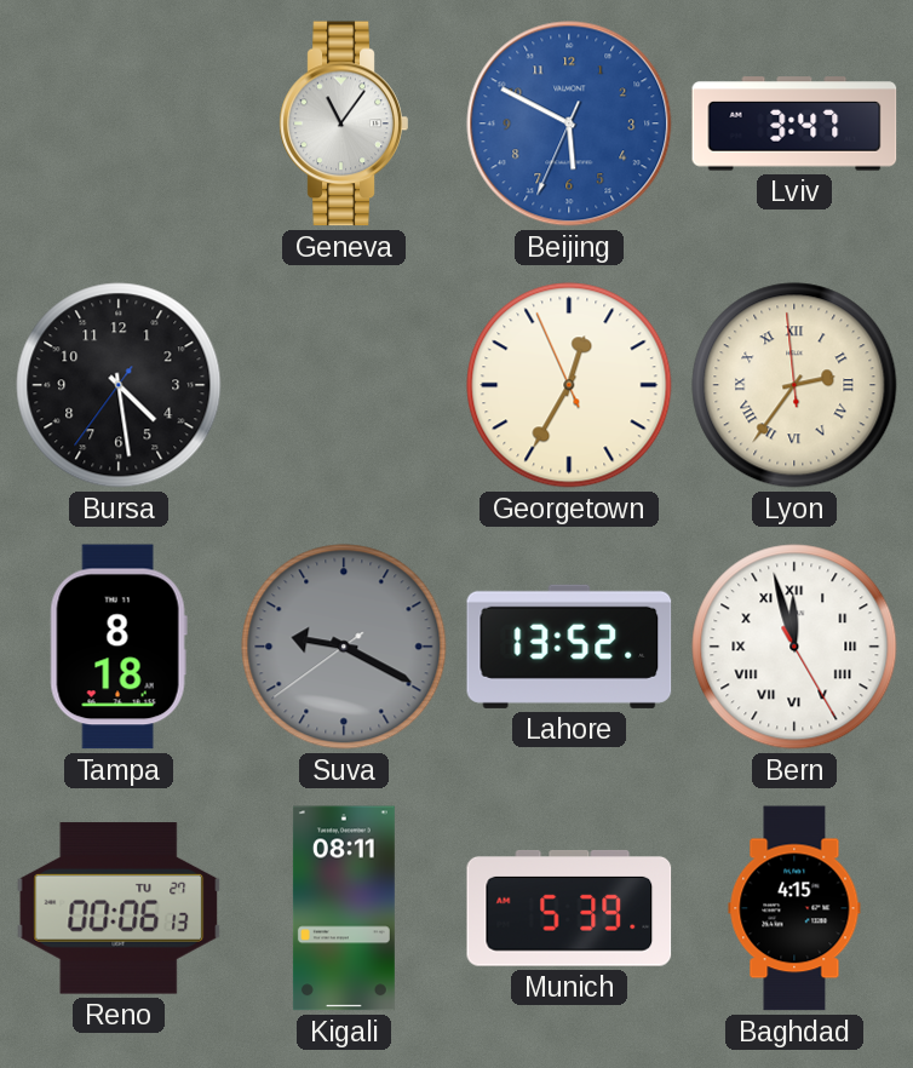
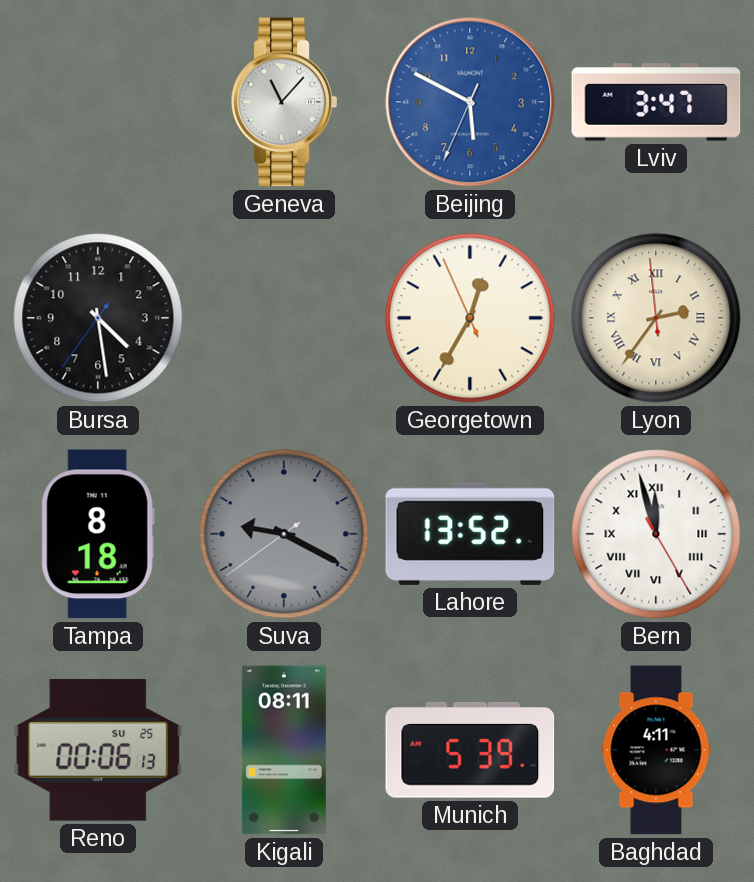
Geneva: 11:06 -> 11:07 (284, 102)
Reno date: TU 27 -> SU 25 (98, 750)
Baghdad: 4:15 -> 4:11 (656, 750)
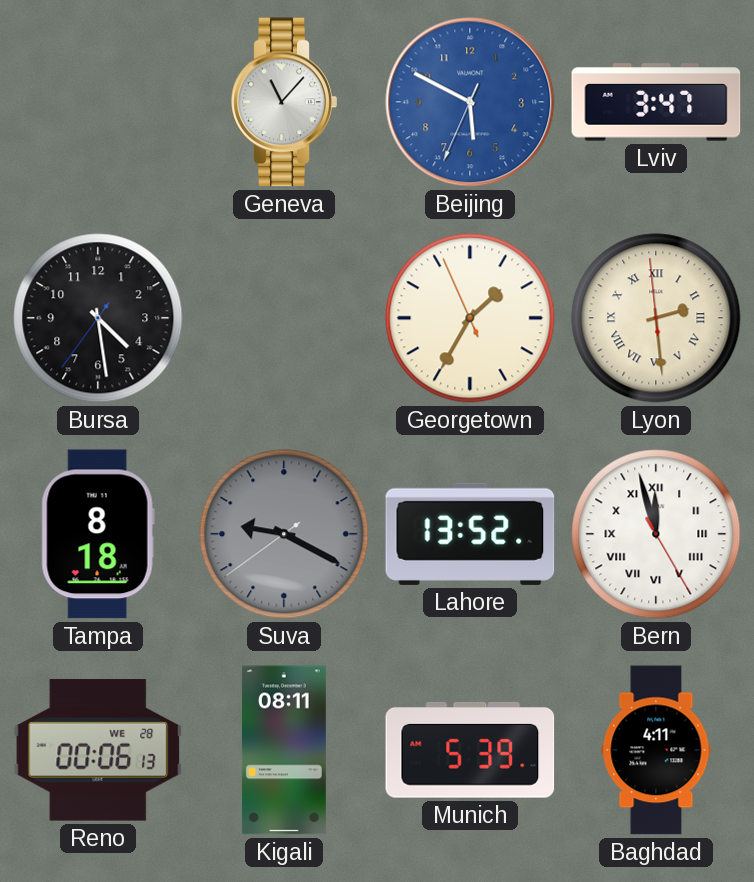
Georgetown: 12:34 -> 1:34 (470, 318)
Lyon: 2:35 -> 2:28 (656, 318)
Reno date: SU 25 -> WE 28 (98, 750)
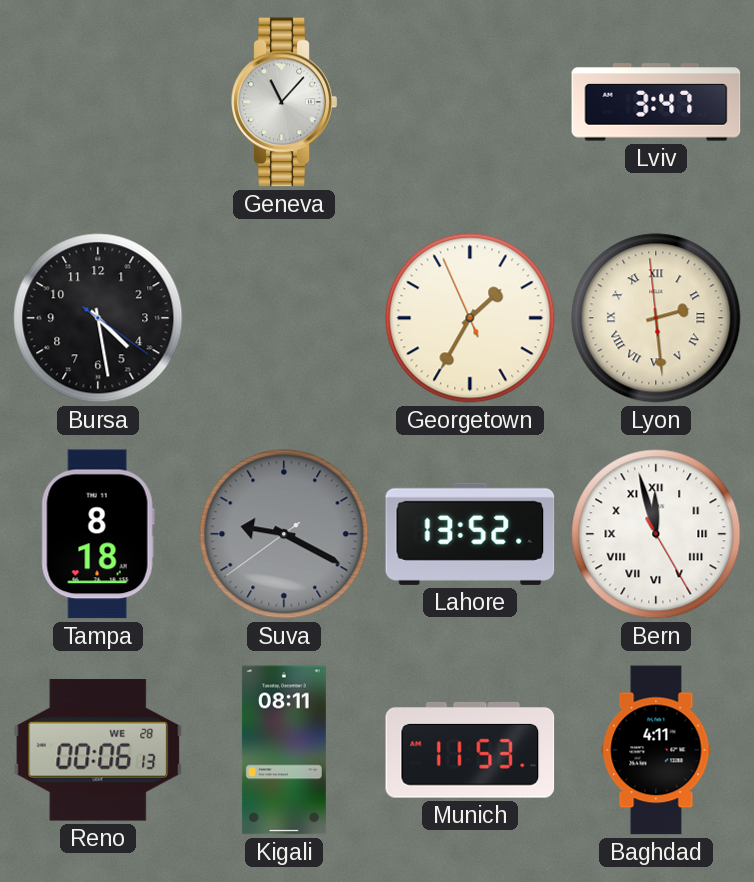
Beijing: 5:49 -> none (470, 102)
Bursa: 4:28:36 -> 4:28:21 (98, 318)
Munich: 5:39 -> 11:53 (470, 750)
